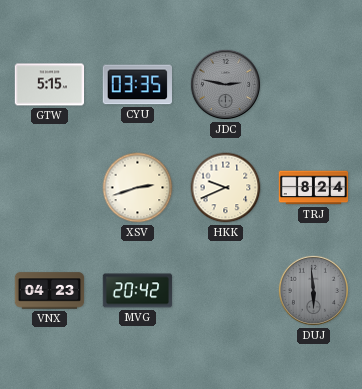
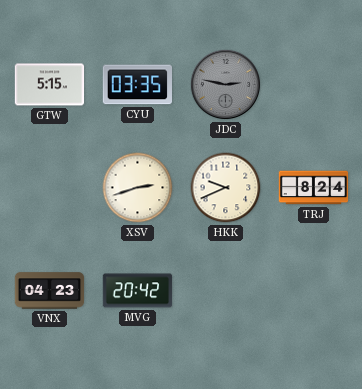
DUJ: 5:59 -> none (313, 290)
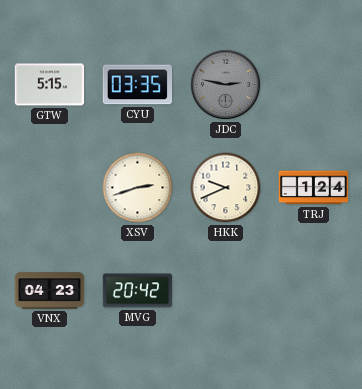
TRJ: 8:24 -> 1:24 (314, 188)
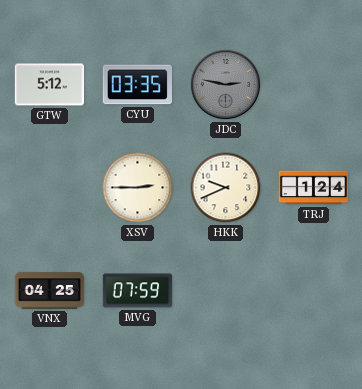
GTW: 5:15 -> 5:12 (50, 85)
XSV: 2:42 -> 2:45 (138, 188)
VNX: 04:23 -> 04:25 (50, 291)
MVG: 20:42 -> 07:59 (138, 291)
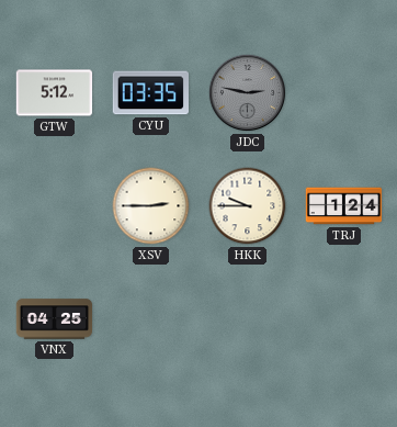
HKK: 9:41 -> 9:45 (248, 206)
MVG: 07:59 -> none (138, 291)
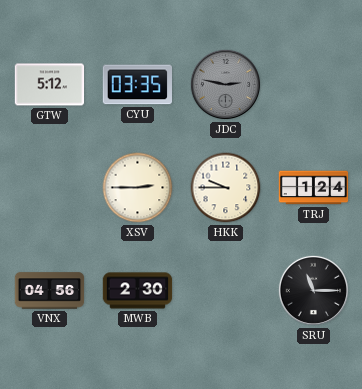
VNX: 04:25 -> 04:56 (50, 291)
MWB: none -> 2:30 (138, 291)
SRU: none -> 11:15 (313, 290)
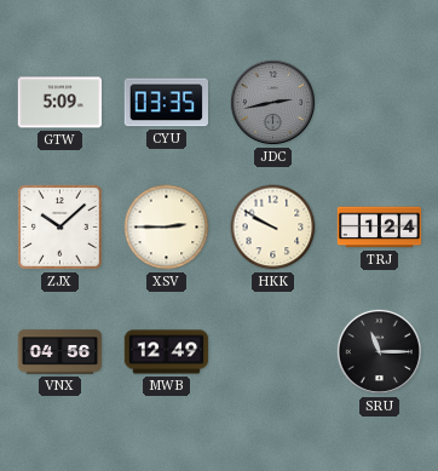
GTW: 5:12 -> 5:09 (60, 103)
JDC: 2:47 -> 2:43 (272, 102)
ZJX: none -> 10:08 (60, 228)
HKK: 9:45 -> 9:50 (273, 228)
MWB: 2:30 -> 12:49 (167, 352)
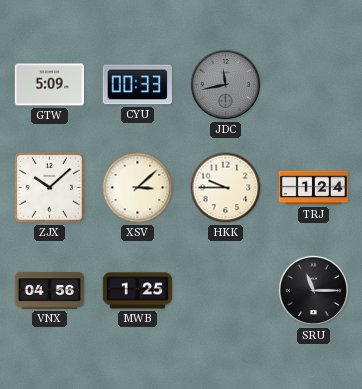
CYU: 03:35 -> 00:33 (137, 85)
JDC: 2:43 -> 11:43 (225, 84)
XSV: 2:45 -> 3:08 (138, 188)
HKK: 9:50 -> 9:45 (226, 188)
MWB: 12:49 -> 1:25 (138, 291)
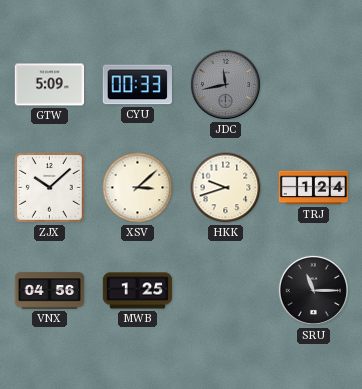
HKK: 9:45 -> 9:42 (226, 188)
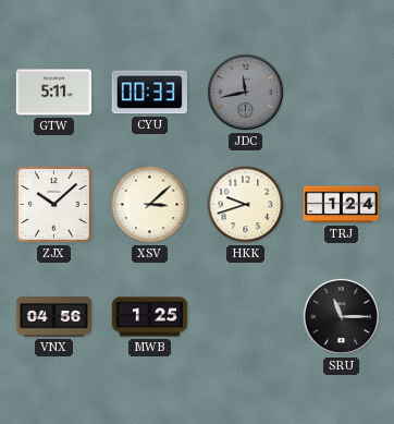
GTW: 5:09 -> 5:11 (54, 93)
